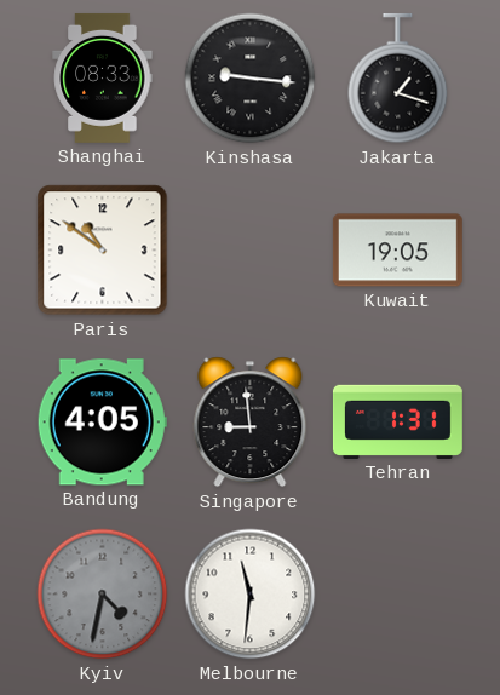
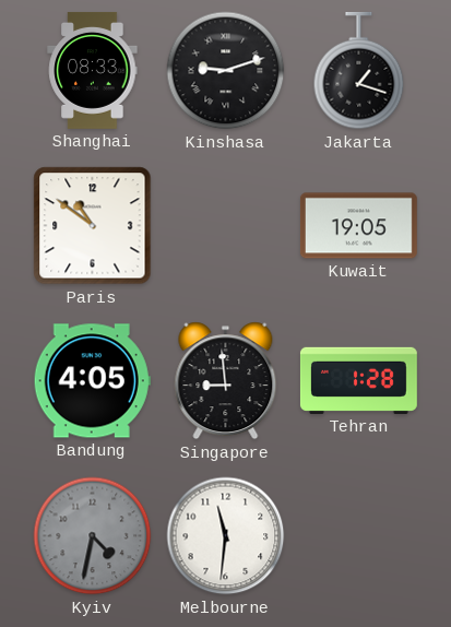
Kinshasa: 9:16 -> 9:12 (226, 71)
Tehran: 1:31 -> 1:28 (358, 380)
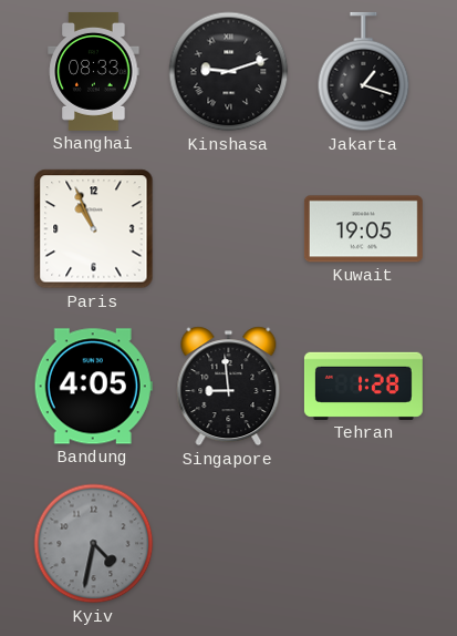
Paris: 10:51 -> 10:56 (94, 229)
Melbourne: 11:31 -> none (226, 536)
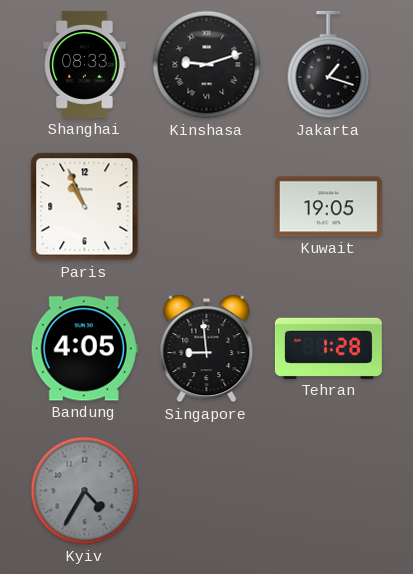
Kyiv: 4:32 -> 4:35 (85, 491)
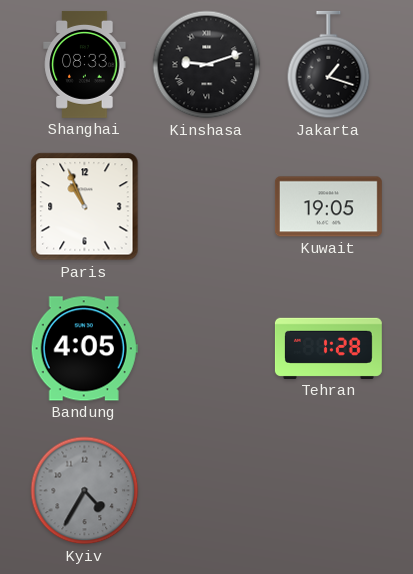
Singapore: 8:59 -> none (207, 349)
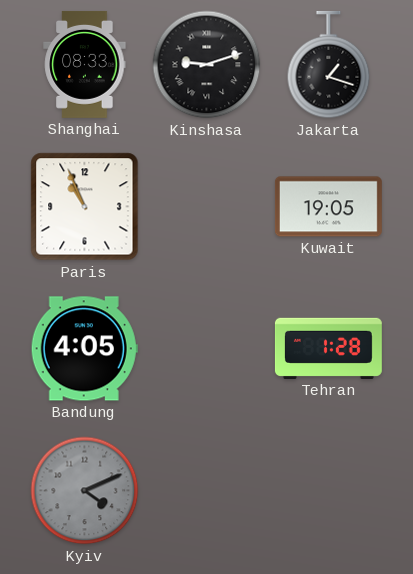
Kyiv: 4:35 -> 4:11 (85, 491)
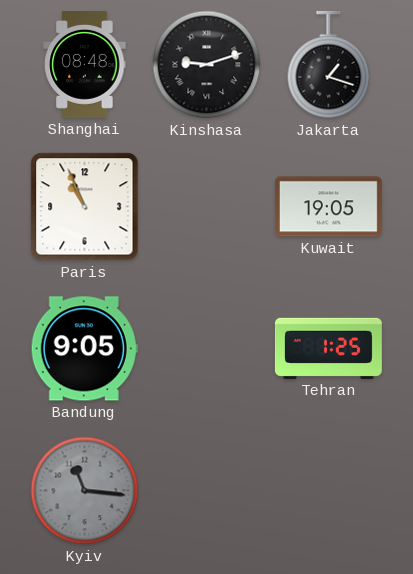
Shanghai: 08:33 -> 08:48 (85, 64)
Bandung: 4:05 -> 9:05 (84, 349)
Tehran: 1:28 -> 1:25 (328, 348)
Kyiv: 4:11 -> 11:16 (85, 491)
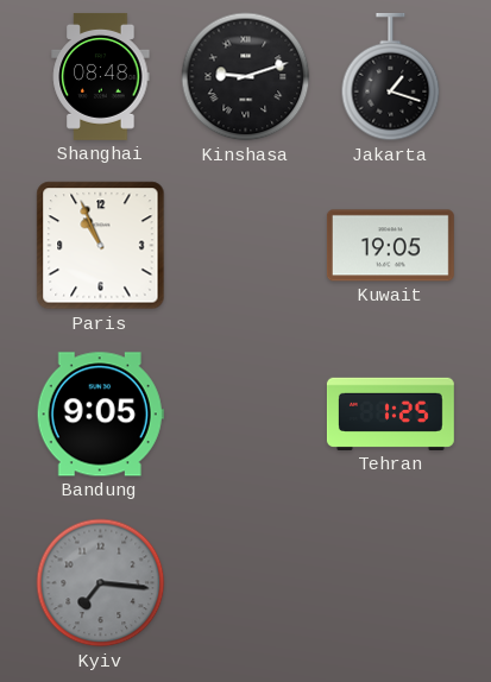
Kyiv: 11:16 -> 7:16 (101, 583)
